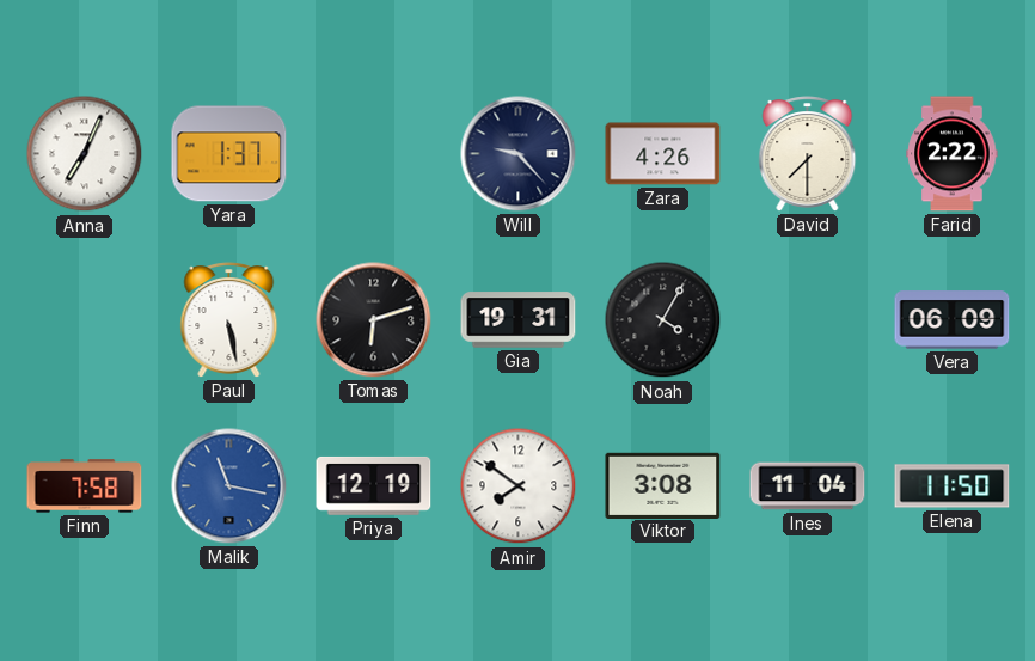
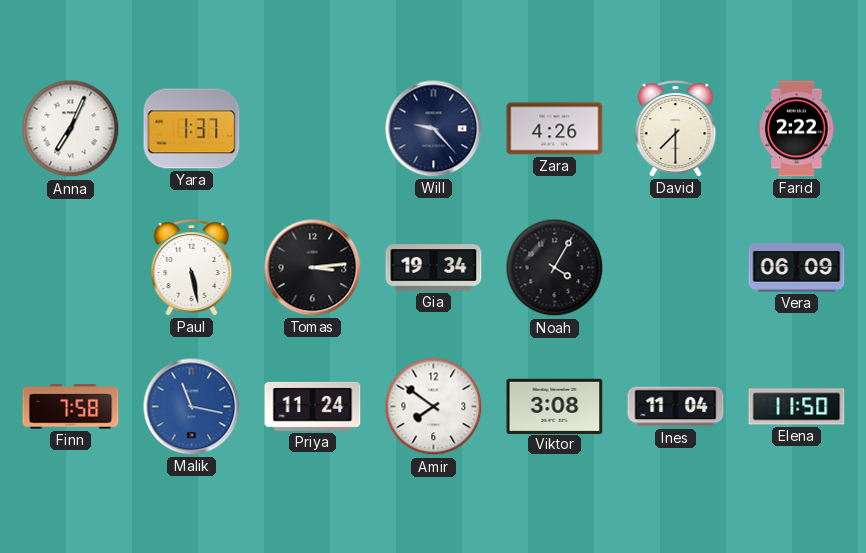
Tomas: 6:12 -> 3:14 (313, 268)
Gia: 19:31 -> 19:34 (434, 268)
Priya: 12:19 -> 11:24 (313, 406)
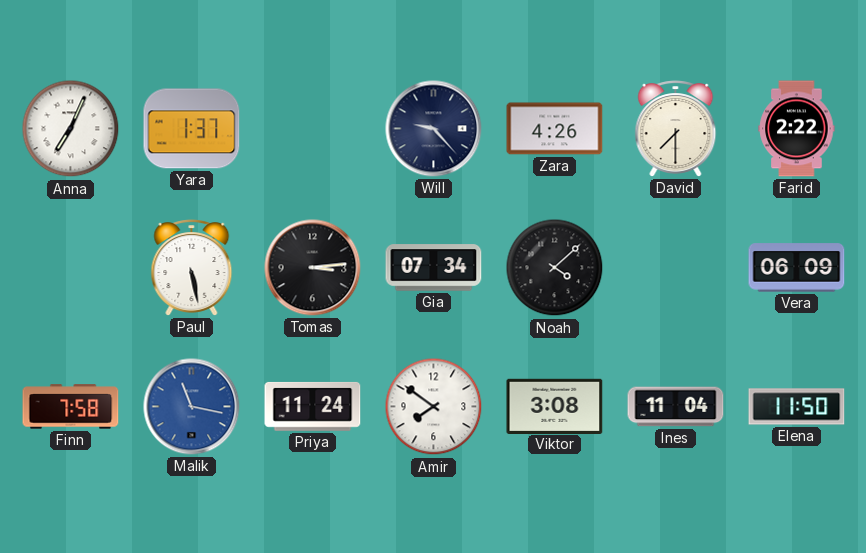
Gia: 19:34 -> 07:34 (434, 268)
Noah: 4:05 -> 4:08 (555, 268)
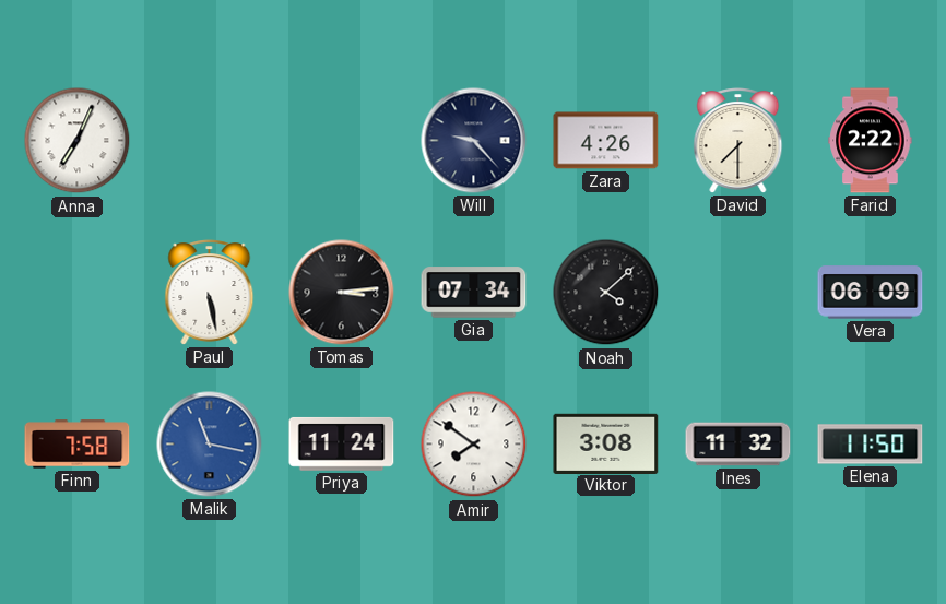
Yara: 1:37 -> none (192, 129)
Ines: 11:04 -> 11:32 (738, 445)
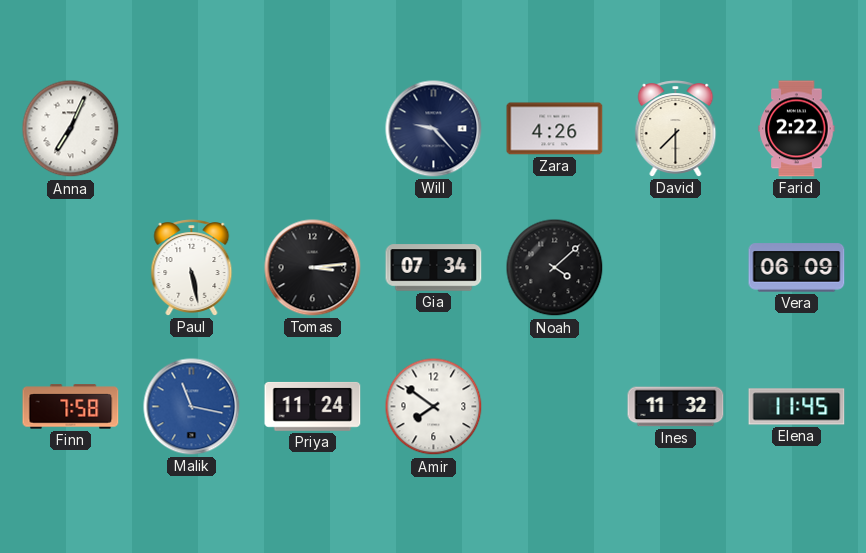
Viktor: 3:08 -> none (606, 443)
Elena: 11:50 -> 11:45 (797, 407)
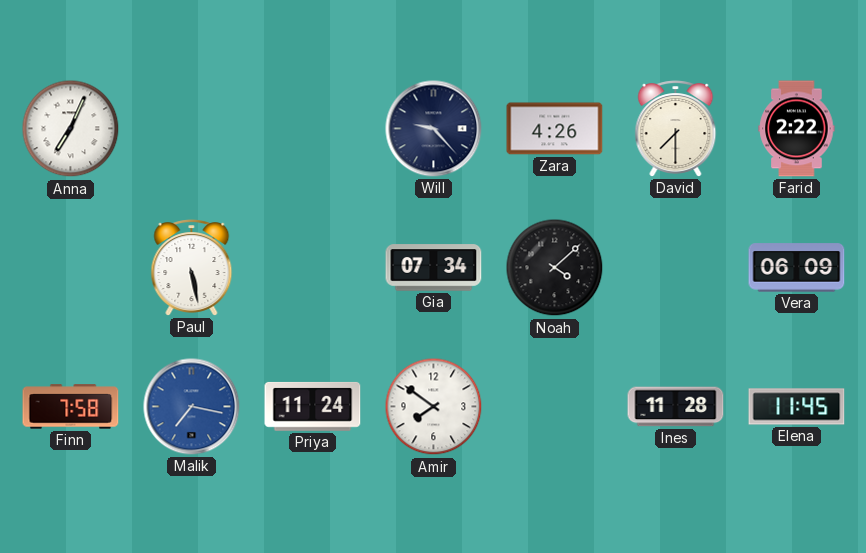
Tomas: 3:14 -> none (313, 268)
Malik: 11:17 -> 7:17 (192, 407)
Ines: 11:32 -> 11:28 (676, 407)
